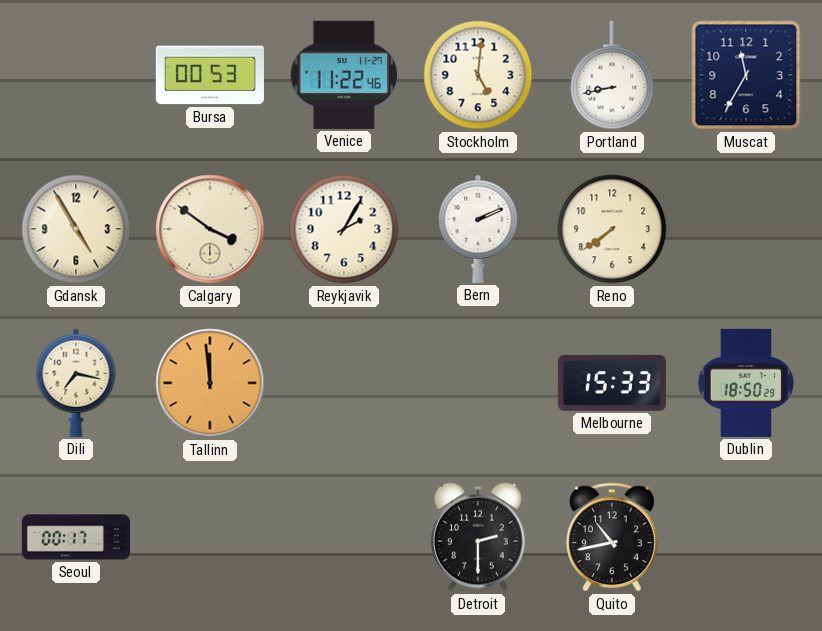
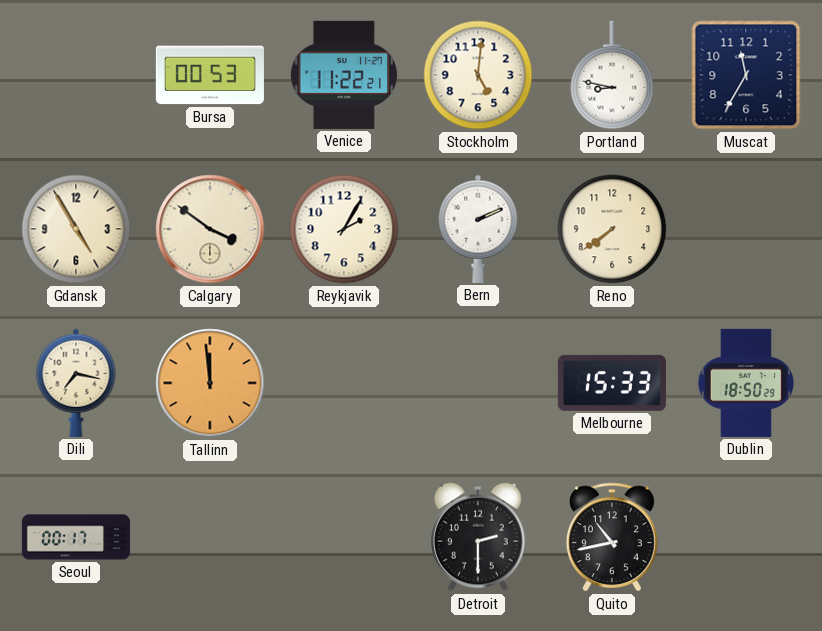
Venice: 11:22:46 -> 11:22:21 (344, 75)
Portland: 8:43 -> 8:47 (612, 75)
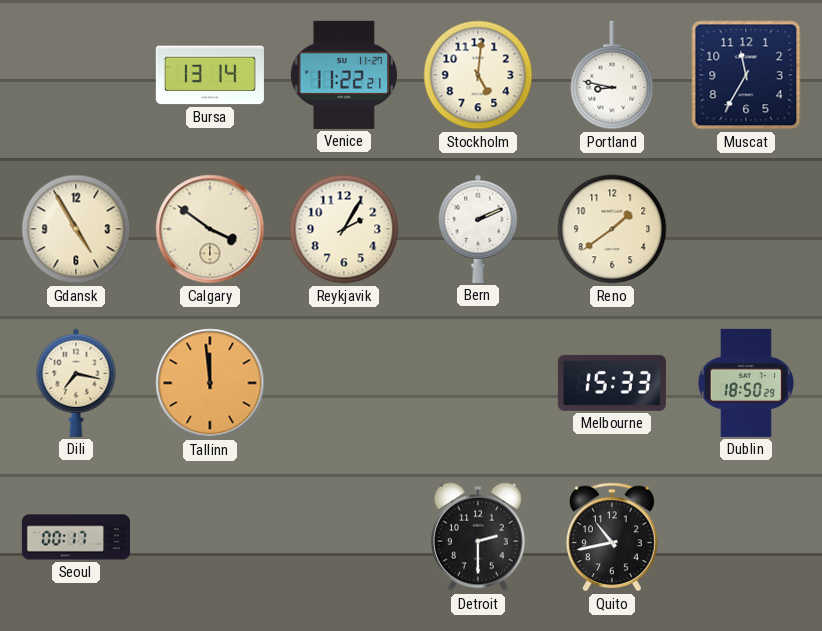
Bursa: 00:53 -> 13:14 (210, 75)
Reno: 7:39 -> 1:39 (612, 229)
